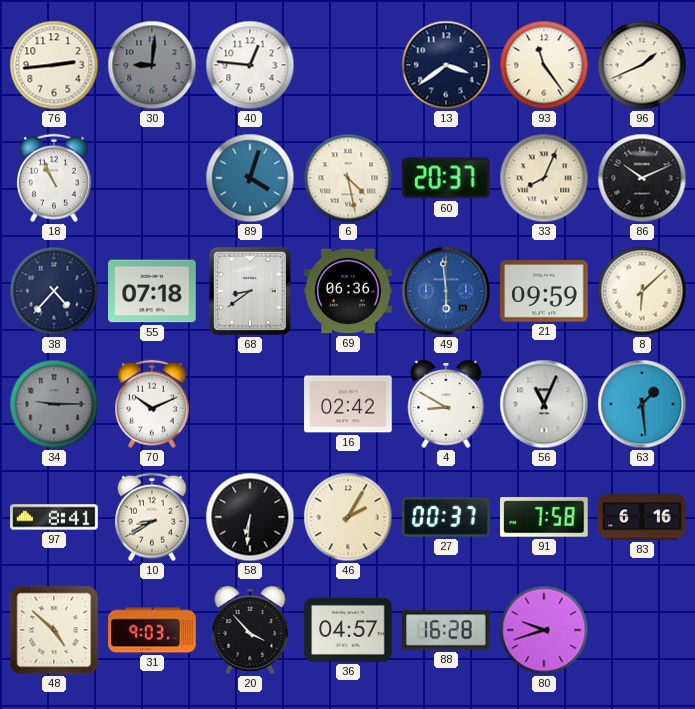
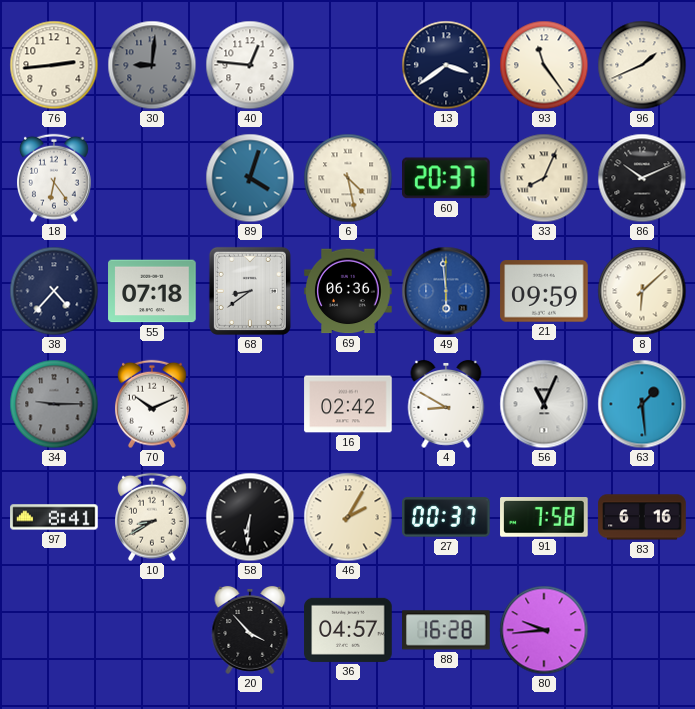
18: 10:56 -> 6:24 (55, 178)
48: 4:52 -> none (54, 630)
31: 9:03 -> none (152, 630)
80: 9:42 -> 9:44 (544, 630)
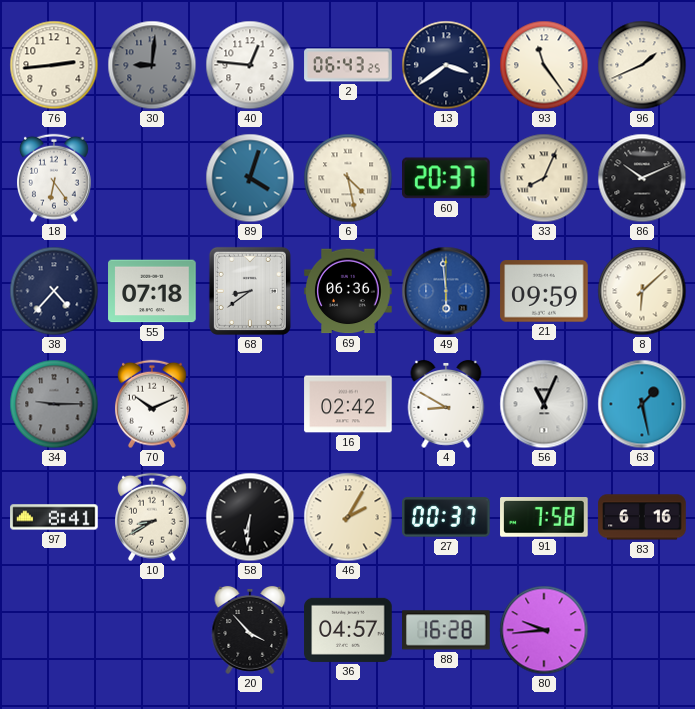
2: none -> 06:43 (348, 65)
63: 1:29 -> 1:28 (642, 404)
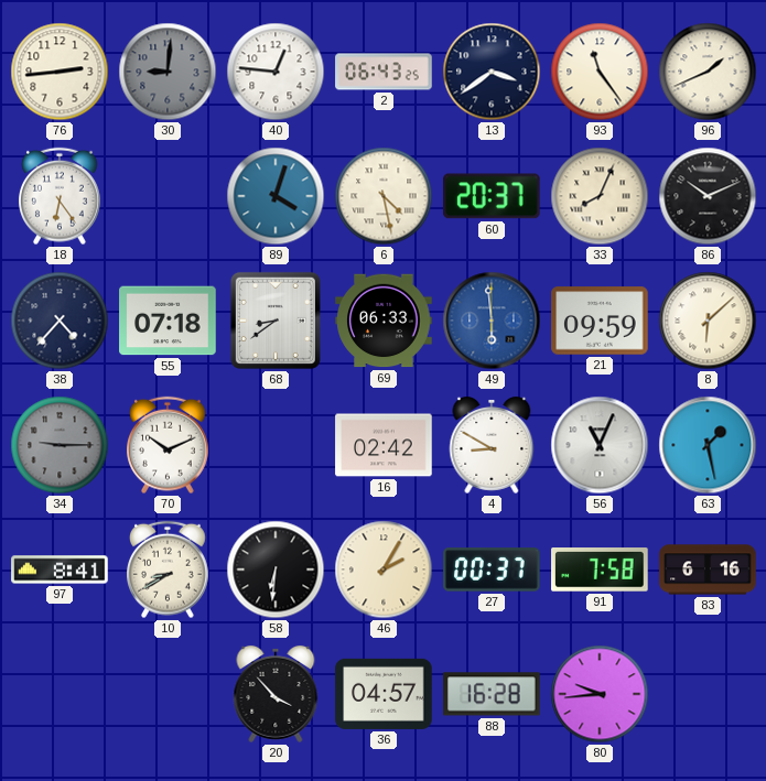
69: 06:36 -> 06:33 (384, 321)
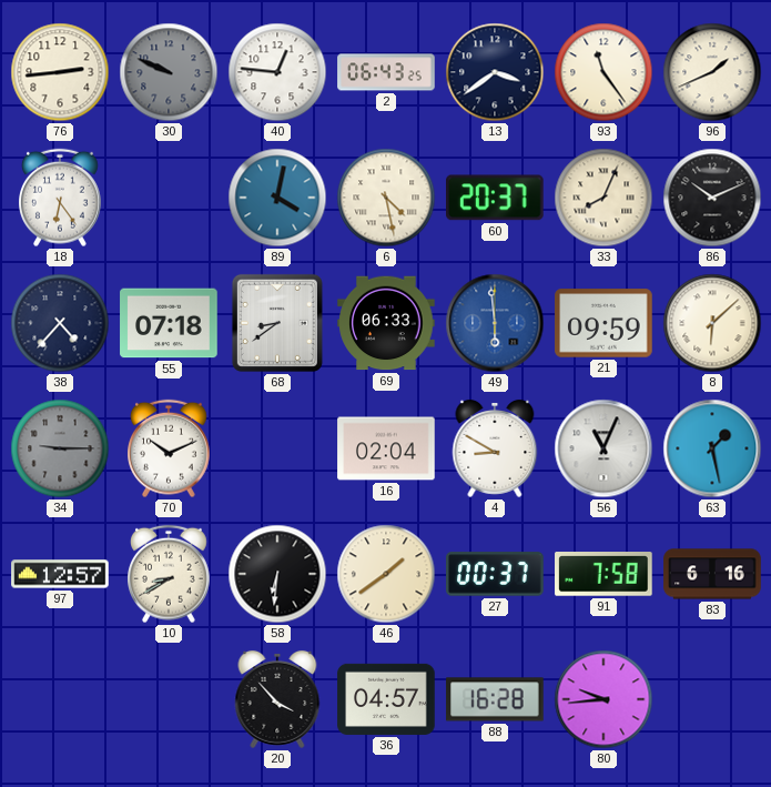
30: 9:01 -> 9:49 (169, 72)
89: 4:03 -> 4:02 (277, 198)
16: 02:42 -> 02:04 (386, 448)
97: 8:41 -> 12:57 (60, 574)
46: 2:05 -> 1:39 (386, 574)
